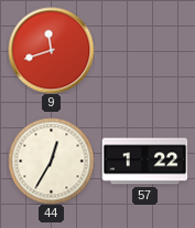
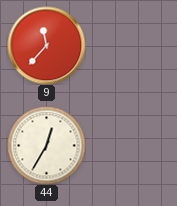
9: 11:42 -> 11:37 (46, 45)
57: 1:22 -> none (144, 162)
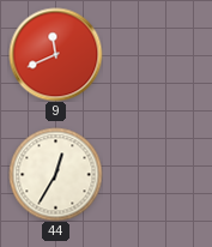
9: 11:37 -> 11:41 (55, 54)
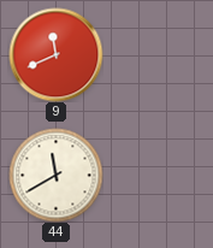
44: 12:35 -> 11:40 (55, 175)
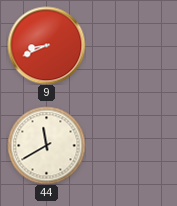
9: 11:41 -> 8:41 (46, 45)
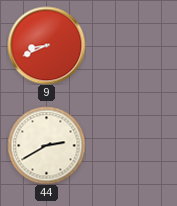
44: 11:40 -> 2:40 (46, 145)
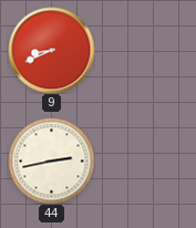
44: 2:40 -> 2:43 (51, 160)
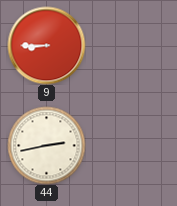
9: 8:41 -> 8:45 (46, 45)
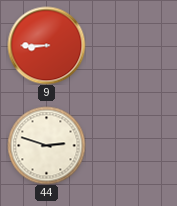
44: 2:43 -> 2:48 (46, 145)
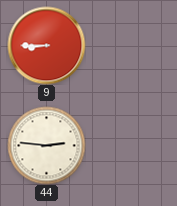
44: 2:48 -> 2:46 (46, 145)
